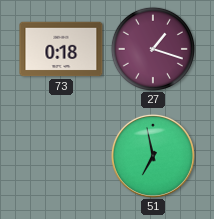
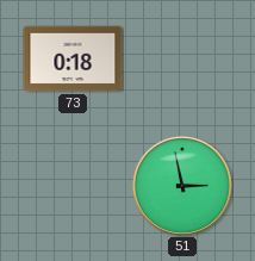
27: 1:18 -> none (153, 49)
51: 6:58 -> 2:58 (182, 186)
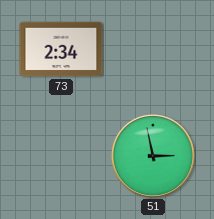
73: 0:18 -> 2:34 (61, 49)
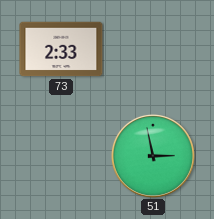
73: 2:34 -> 2:33 (61, 49)
